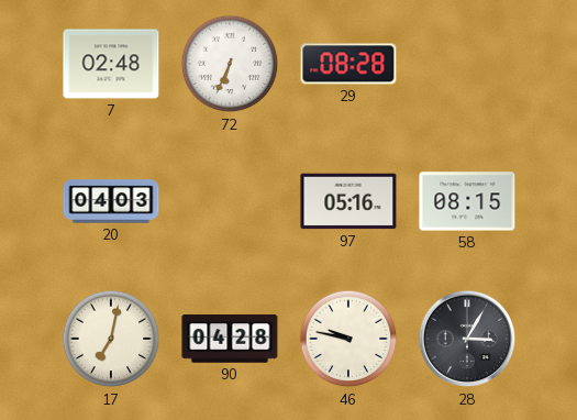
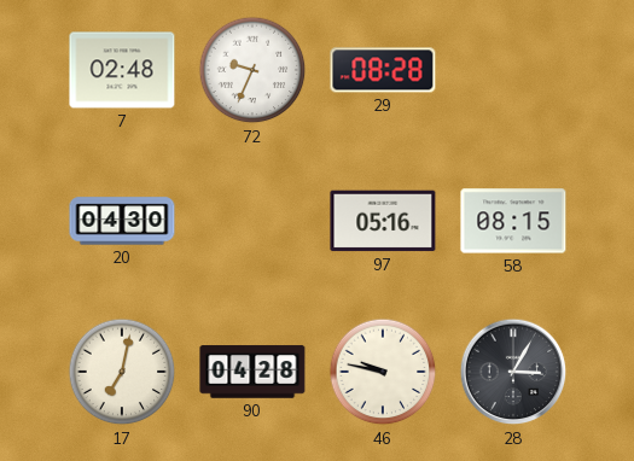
72: 6:34 -> 9:34 (252, 70)
20: 04:03 -> 04:30 (122, 221)
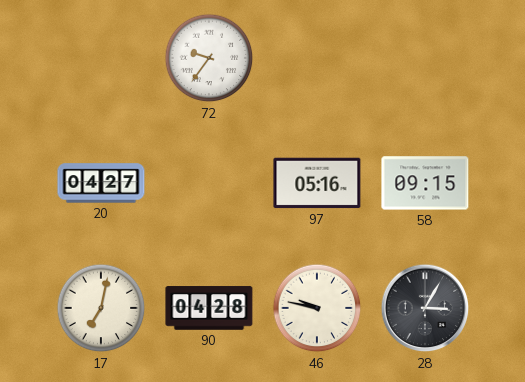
7: 02:48 -> none (122, 70)
72: 9:34 -> 9:36 (209, 58)
29: 08:28 -> none (383, 70)
20: 04:30 -> 04:27 (101, 183)
58: 08:15 -> 09:15 (425, 183)
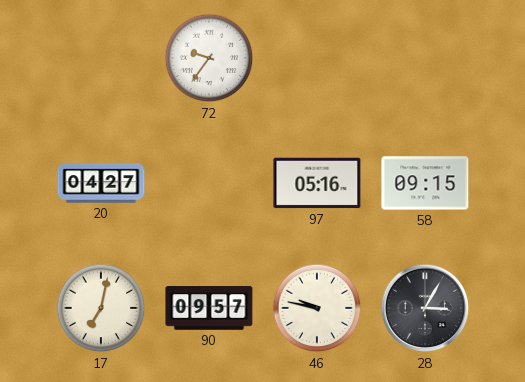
90: 04:28 -> 09:57 (209, 308)
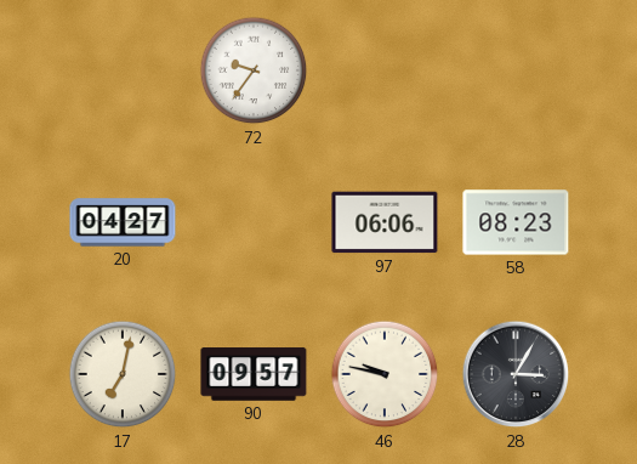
97: 05:16 -> 06:06 (385, 222)
58: 09:15 -> 08:23 (516, 222)
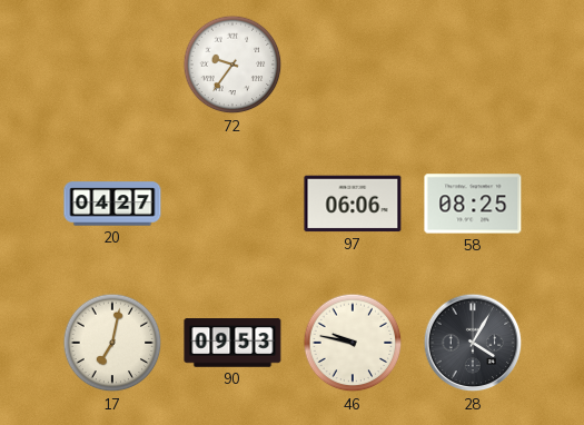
58: 08:23 -> 08:25 (473, 204)
90: 09:57 -> 09:53 (232, 343)
28: 3:05 -> 4:05 (473, 343)
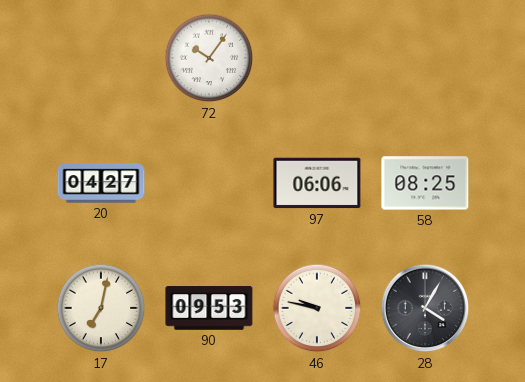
72: 9:36 -> 10:06 (209, 58)
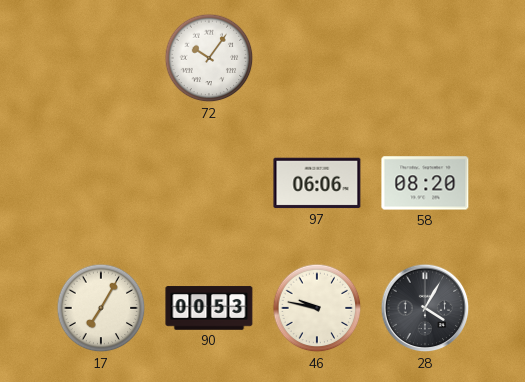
20: 04:27 -> none (101, 183)
58: 08:25 -> 08:20 (425, 183)
17: 7:02 -> 7:05 (101, 308)
90: 09:53 -> 00:53 (209, 308)
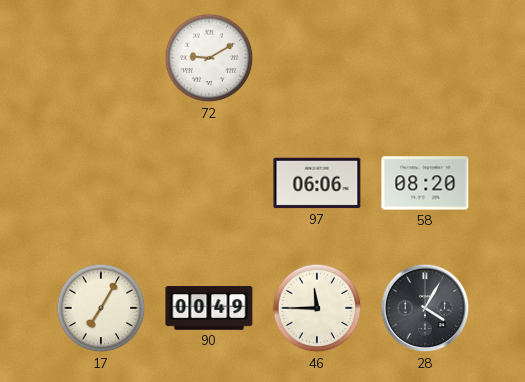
72: 10:06 -> 9:10 (209, 58)
90: 00:53 -> 00:49 (209, 308)
46: 9:47 -> 11:45 (317, 308)
